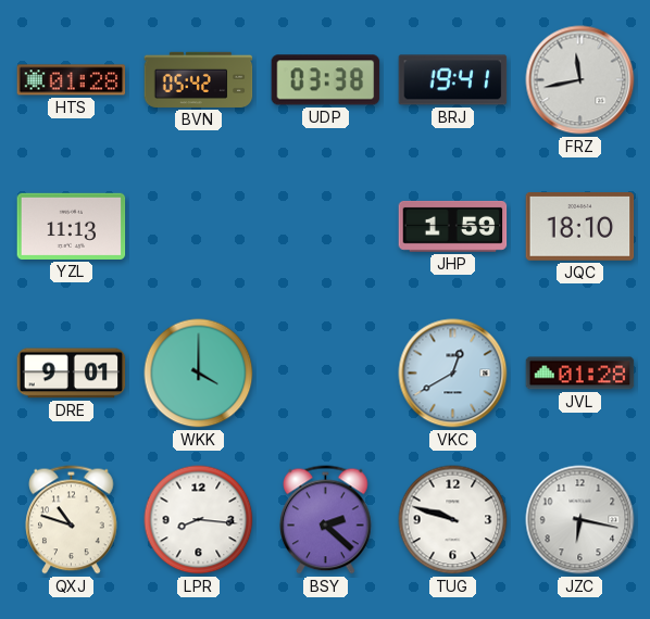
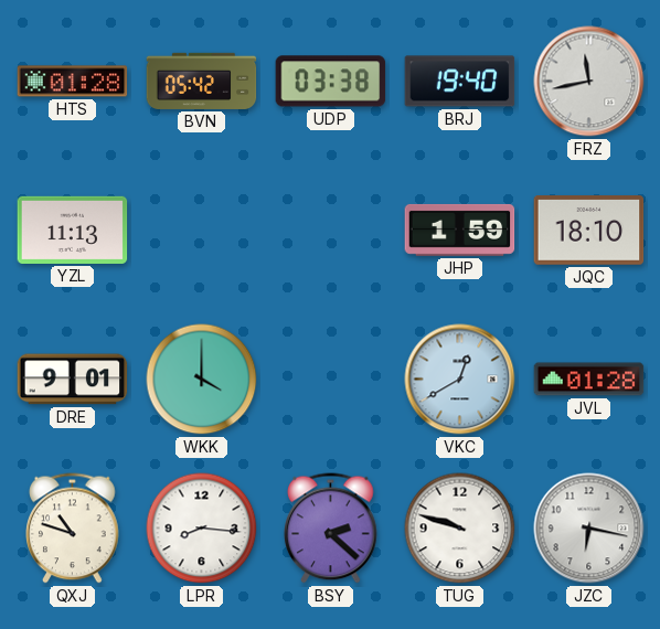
BRJ: 19:41 -> 19:40 (460, 82)
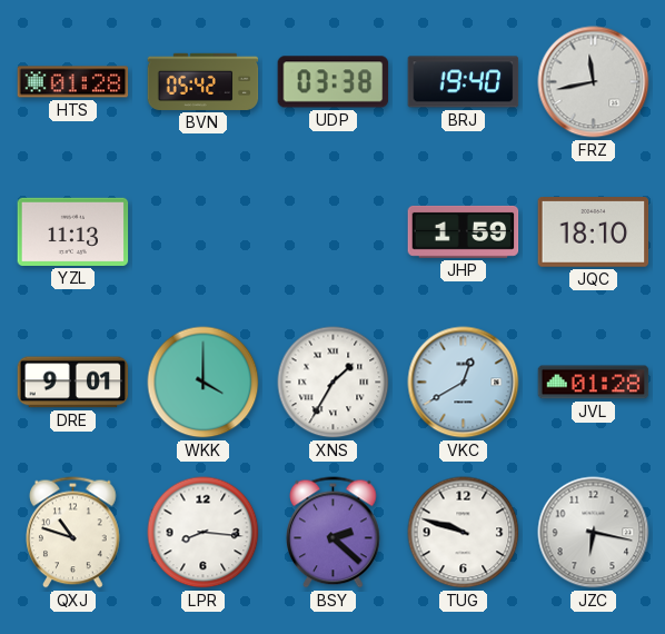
XNS: none -> 1:35 (334, 383)
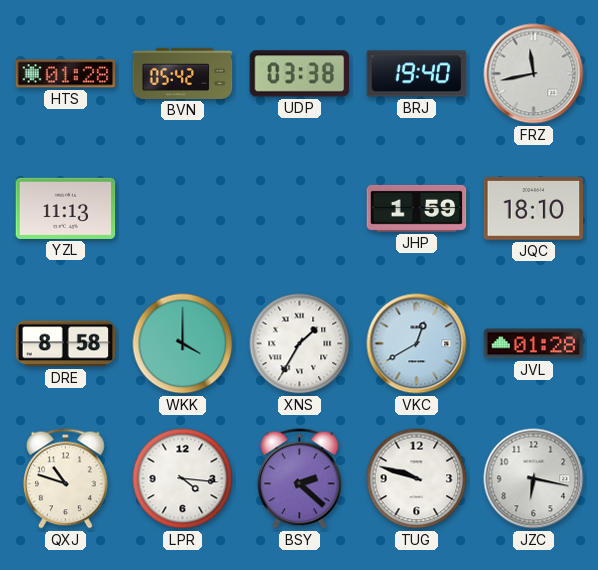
DRE: 9:01 -> 8:58 (66, 344)
LPR: 8:16 -> 4:16 (183, 479)
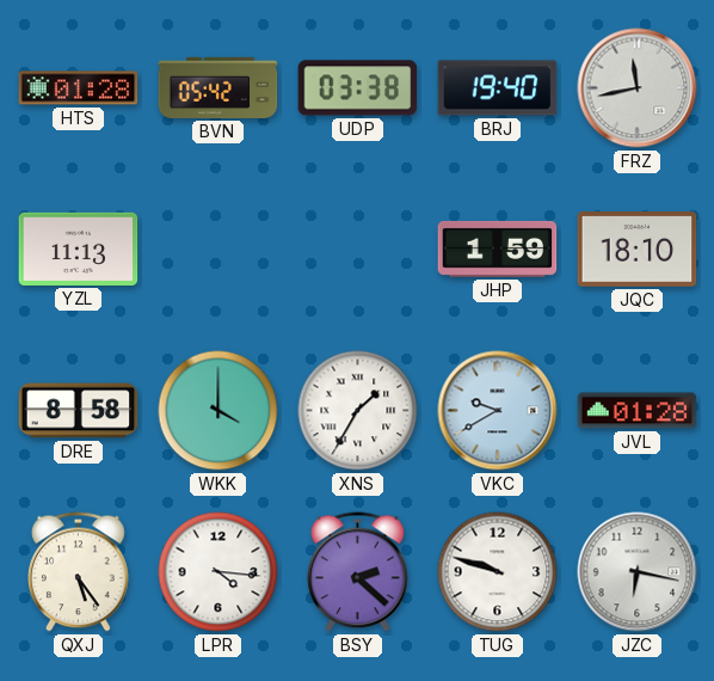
VKC: 12:40 -> 9:40 (498, 411)
QXJ: 10:48 -> 5:24 (79, 572)
